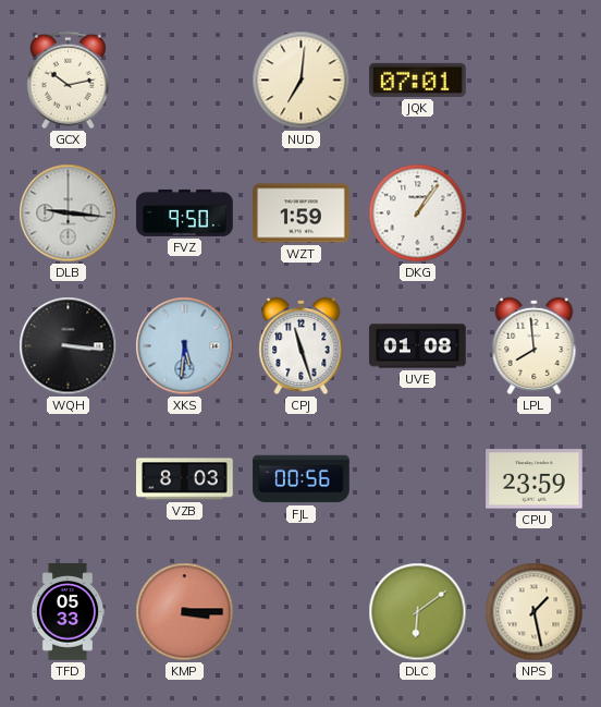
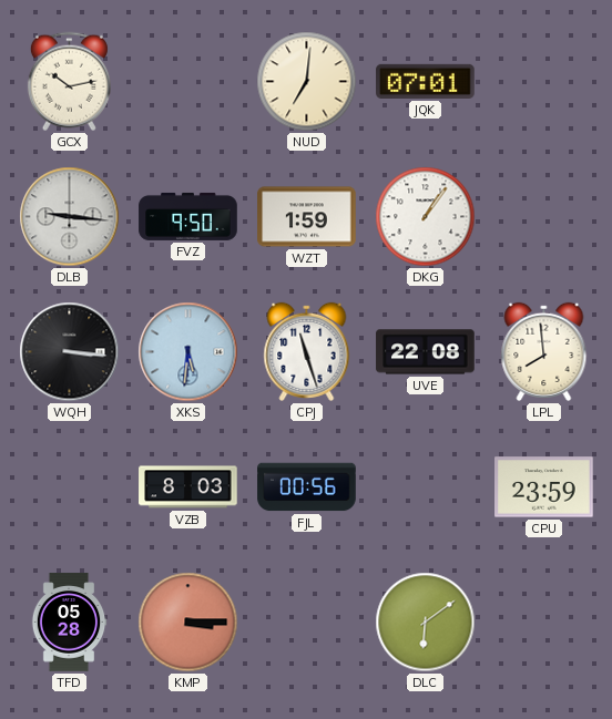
UVE: 01:08 -> 22:08 (426, 352)
TFD: 05:33 -> 05:28 (69, 623)
NPS: 1:28 -> none (535, 612)
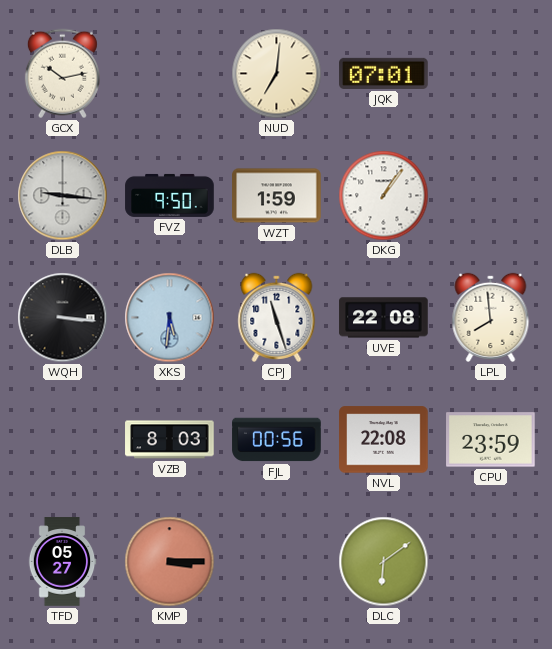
NVL: none -> 22:08 (384, 440)
TFD: 05:28 -> 05:27 (62, 562)
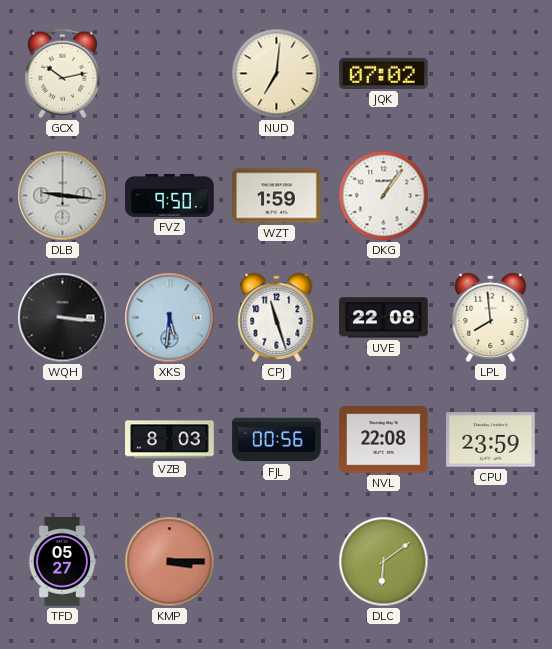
JQK: 07:01 -> 07:02 (384, 73)
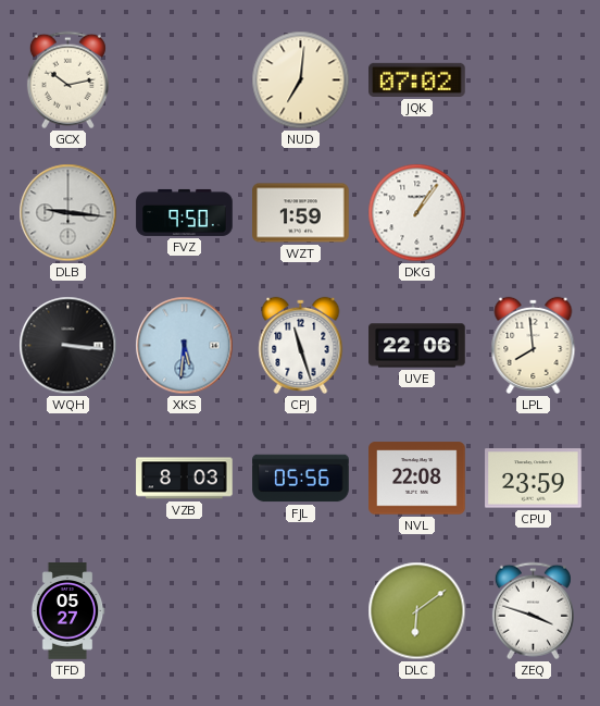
UVE: 22:08 -> 22:06 (417, 346)
FJL: 00:56 -> 05:56 (301, 479)
KMP: 3:15 -> none (170, 562)
ZEQ: none -> 3:48 (533, 611)
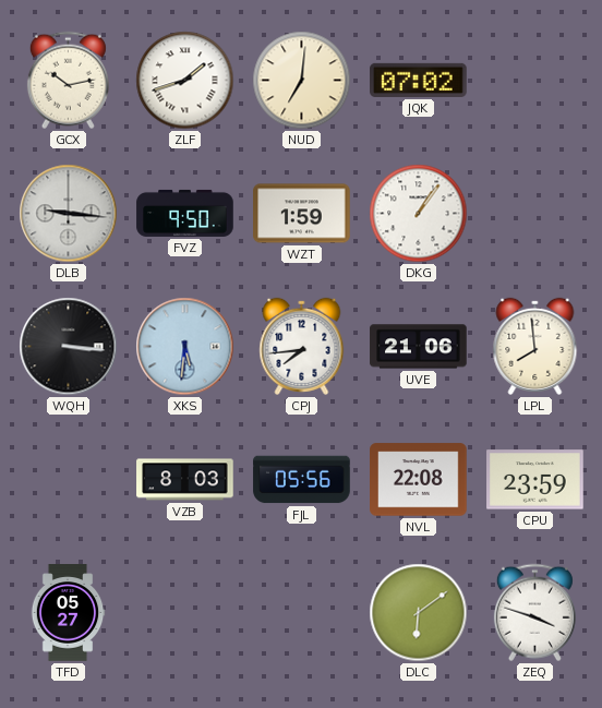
ZLF: none -> 1:42 (185, 81)
CPJ: 11:27 -> 7:44 (302, 346)
UVE: 22:06 -> 21:06 (419, 347)
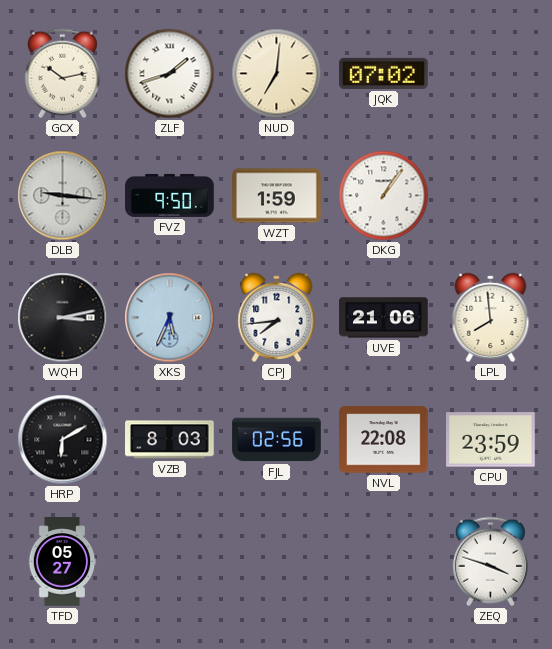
WQH: 3:16 -> 3:13 (63, 318)
XKS: 5:31 -> 5:34 (170, 318)
HRP: none -> 6:10 (63, 440)
FJL: 05:56 -> 02:56 (277, 440)
DLC: 6:09 -> none (419, 613)
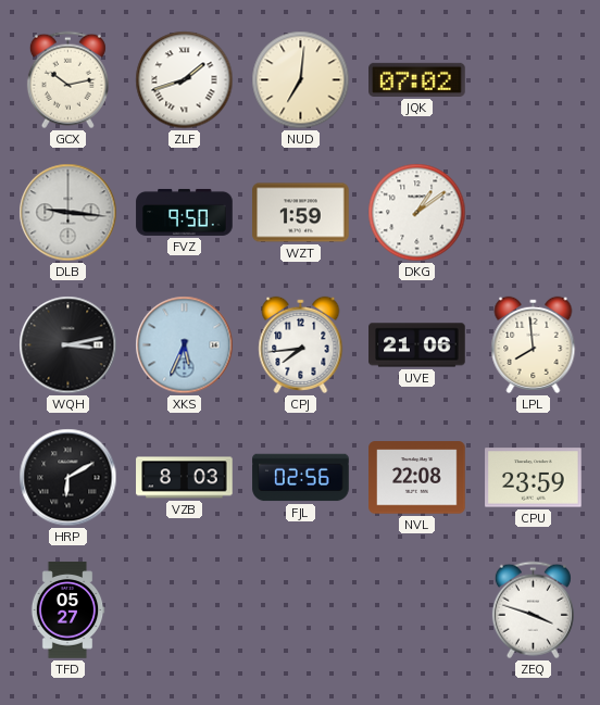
DKG: 1:06 -> 1:09 (417, 213)
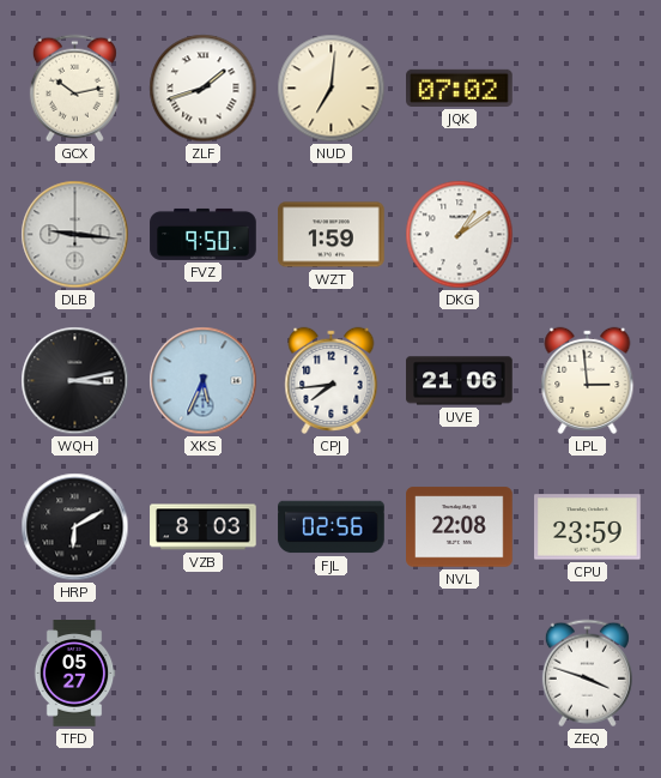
LPL: 7:59 -> 2:59 (588, 380)
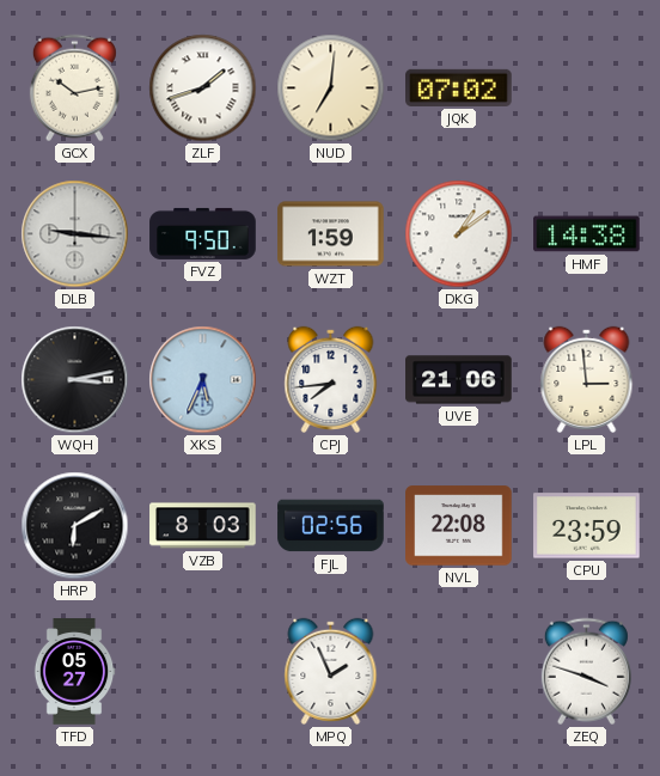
HMF: none -> 14:38 (587, 234)
MPQ: none -> 1:56 (331, 671)
